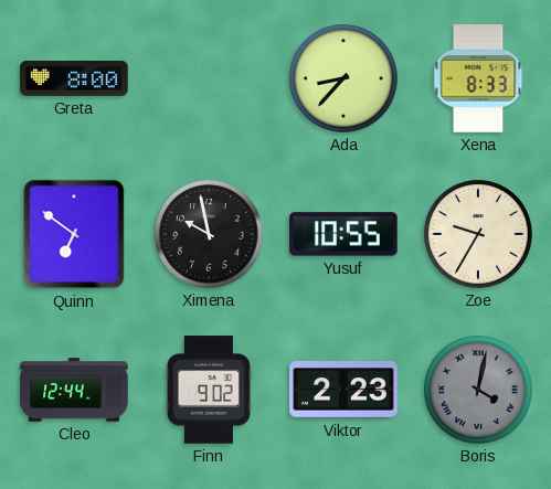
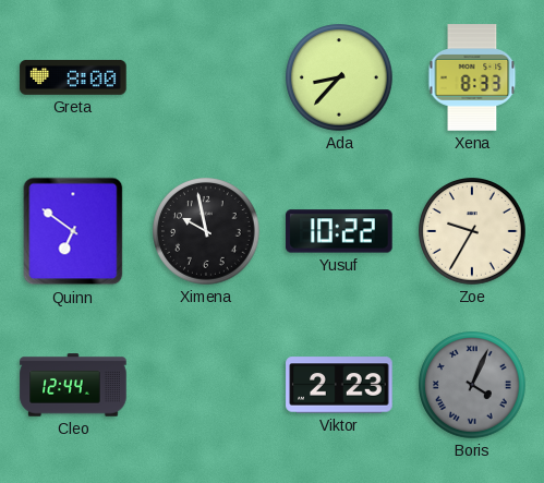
Yusuf: 10:55 -> 10:22 (339, 231)
Finn: 9:02 -> none (209, 390)
Boris: 4:02 -> 4:04 (472, 385)
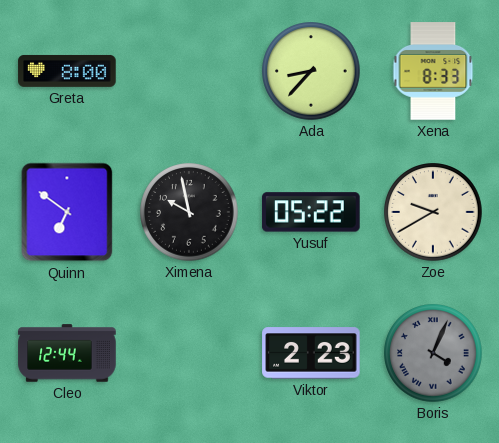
Yusuf: 10:22 -> 05:22 (311, 212)
Zoe: 9:35 -> 9:40 (433, 212)
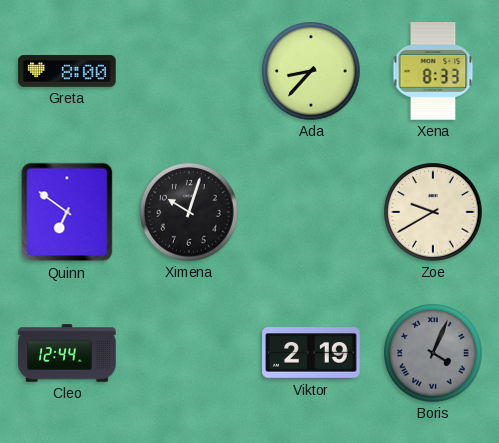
Ximena: 9:58 -> 10:03 (189, 212)
Yusuf: 05:22 -> none (311, 212)
Viktor: 2:23 -> 2:19 (311, 353)
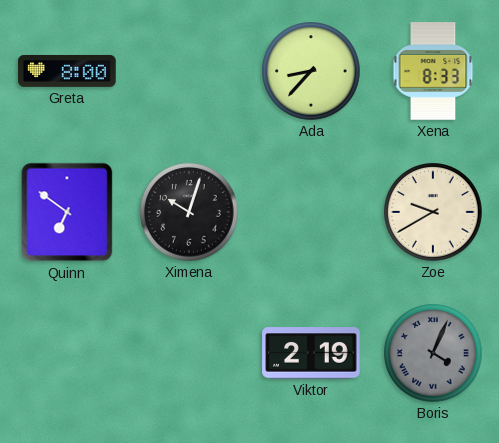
Cleo: 12:44 -> none (67, 353)
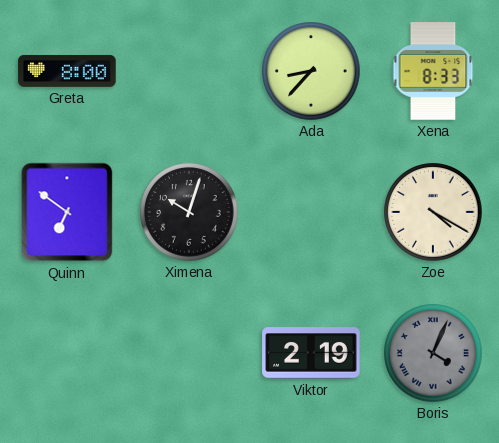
Zoe: 9:40 -> 4:20 (433, 212)
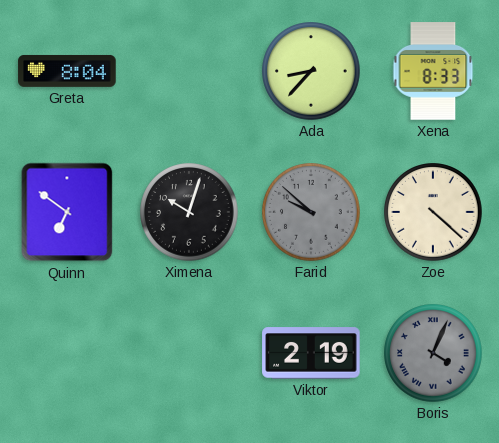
Greta: 8:00 -> 8:04 (67, 71)
Farid: none -> 9:52 (311, 212)
Zoe: 4:20 -> 4:22 (433, 212)
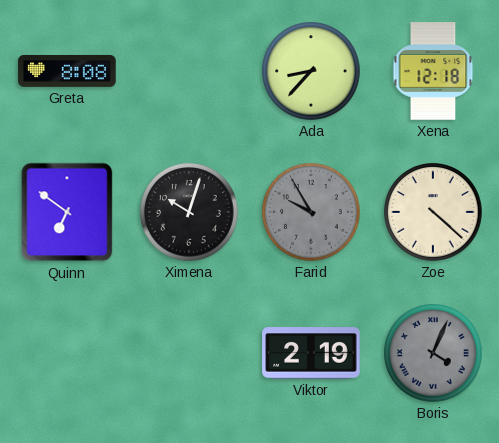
Greta: 8:04 -> 8:08 (67, 71)
Xena: 8:33 -> 12:18 (433, 71)
Farid: 9:52 -> 9:55 (311, 212)
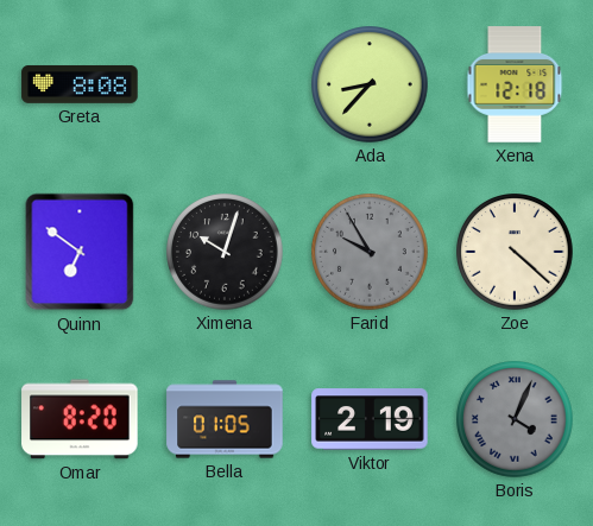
Omar: none -> 8:20 (80, 419)
Bella: none -> 01:05 (225, 419)
